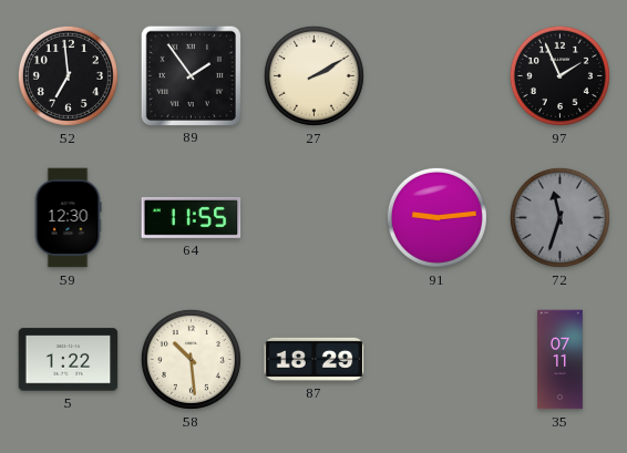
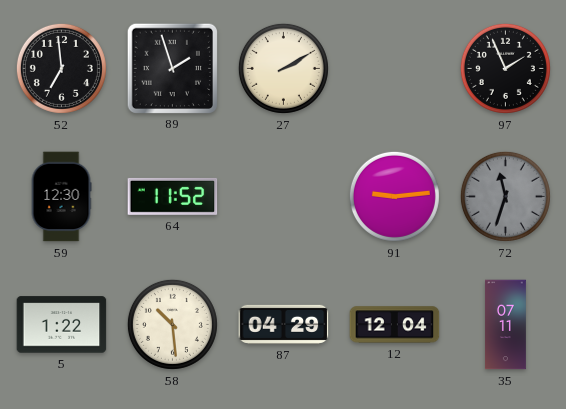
89: 1:54 -> 1:57 (172, 68)
64: 11:55 -> 11:52 (173, 196)
87: 18:29 -> 04:29 (284, 324)
12: none -> 12:04 (395, 325)
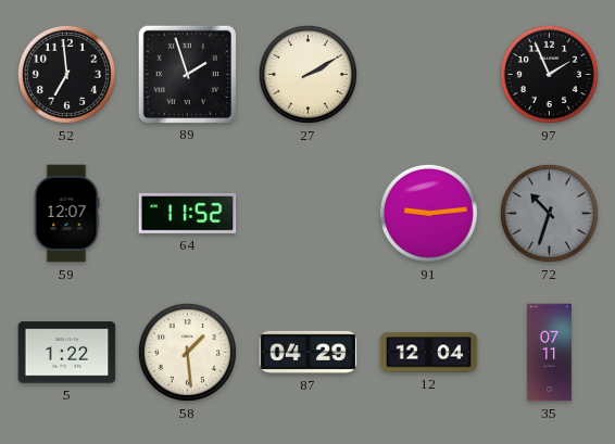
59: 12:30 -> 12:07 (66, 214)
72: 11:33 -> 10:33 (549, 213)
58: 10:29 -> 1:29 (187, 352)
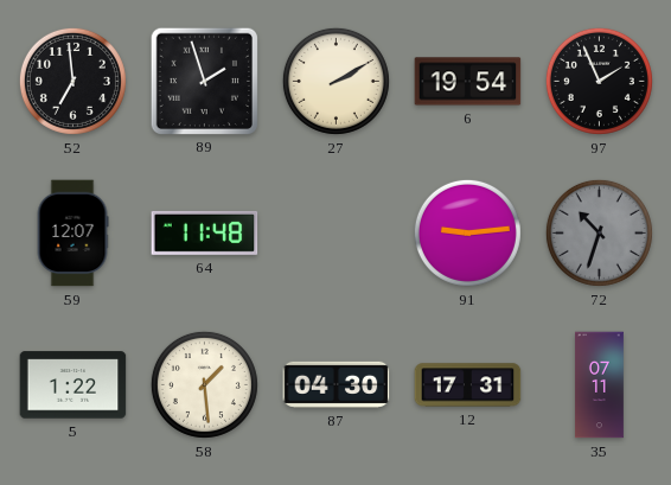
6: none -> 19:54 (468, 82)
64: 11:52 -> 11:48 (205, 232)
87: 04:29 -> 04:30 (337, 384)
12: 12:04 -> 17:31 (468, 385)
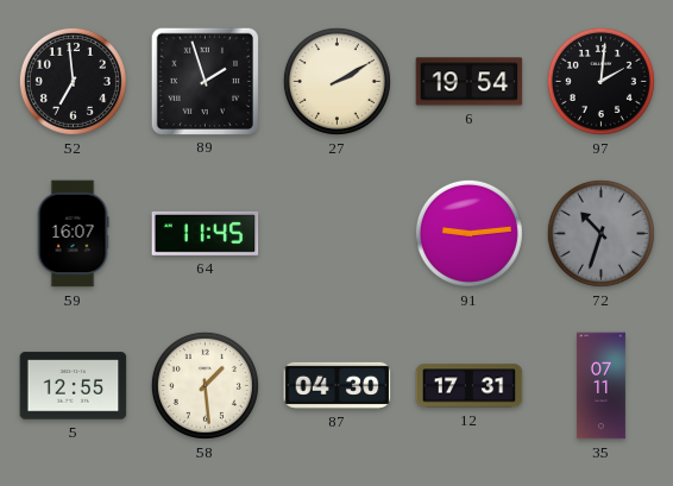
97: 1:56 -> 2:01 (600, 81)
59: 12:07 -> 16:07 (73, 234)
64: 11:48 -> 11:45 (206, 233)
5: 1:22 -> 12:55 (74, 386)
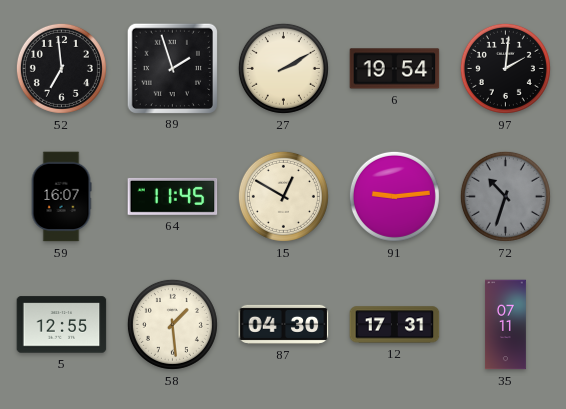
15: none -> 12:50 (283, 196)
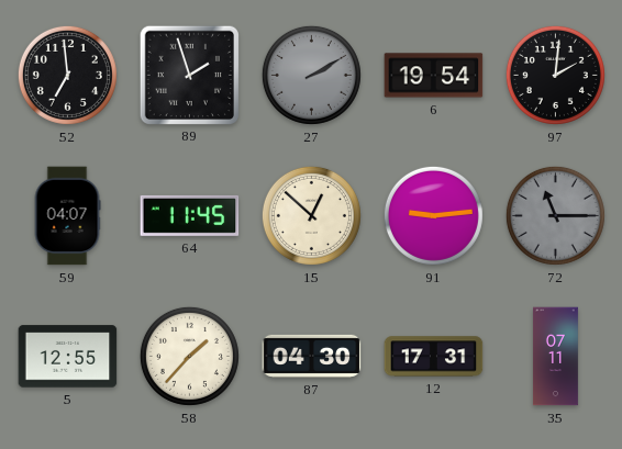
27 dial: cream -> grey (311, 75)
59: 16:07 -> 04:07 (67, 216)
15: 12:50 -> 12:52 (311, 215)
72: 10:33 -> 11:15 (555, 215)
58: 1:29 -> 1:37 (189, 356)
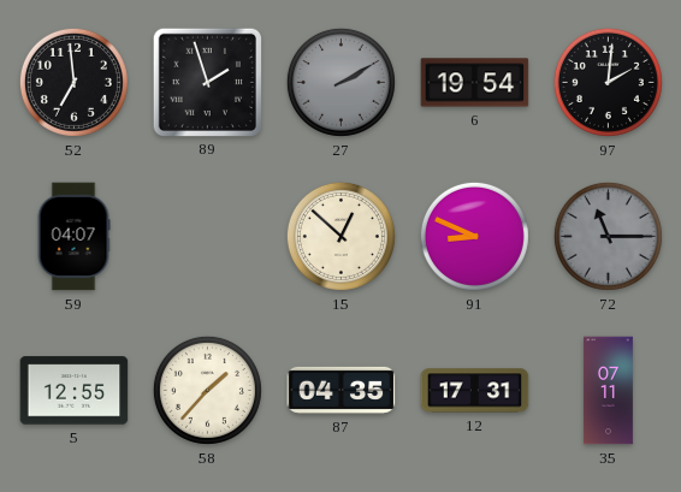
64: 11:45 -> none (190, 215)
91: 9:14 -> 8:49 (474, 236)
87: 04:30 -> 04:35 (342, 390)
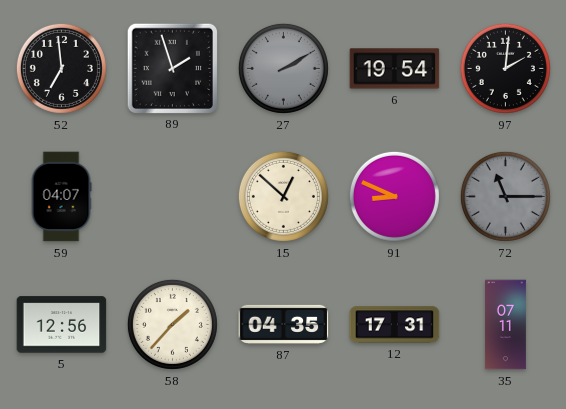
5: 12:55 -> 12:56 (62, 325)
